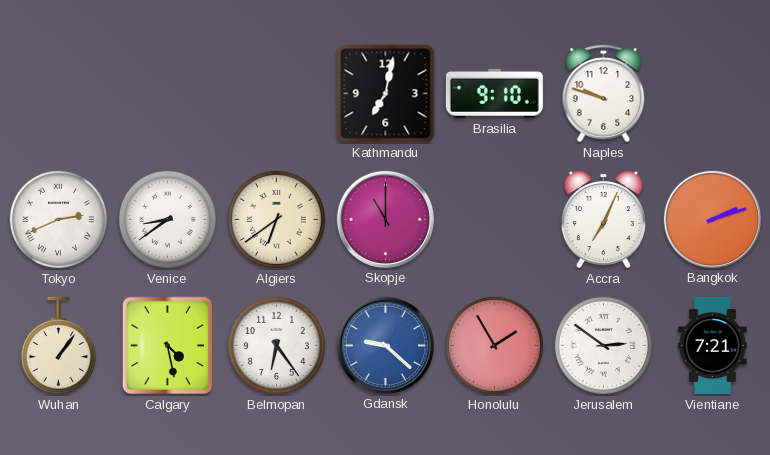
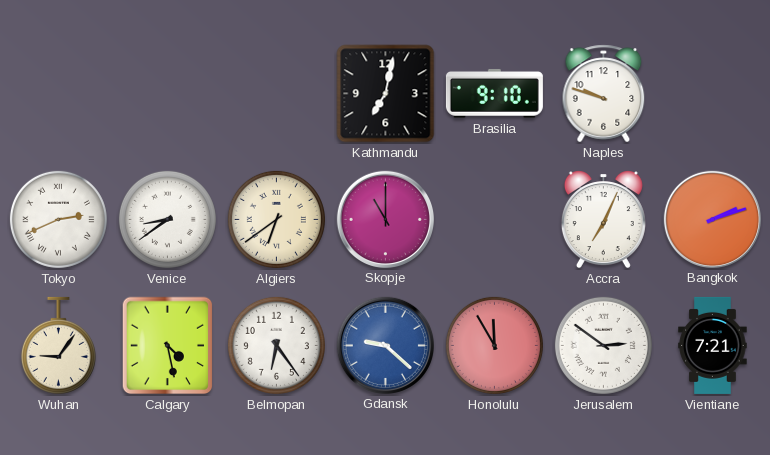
Wuhan: 1:06 -> 9:06 (58, 345)
Honolulu: 1:55 -> 11:55 (494, 345)
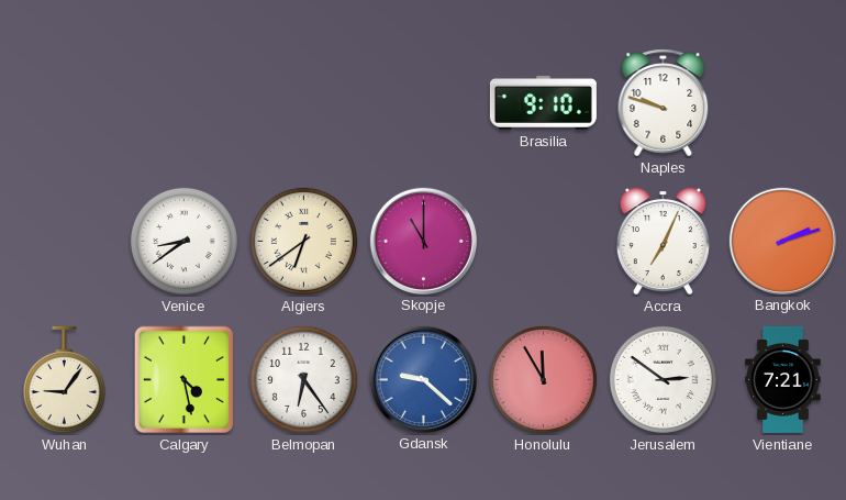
Kathmandu: 7:02 -> none (386, 94)
Tokyo: 2:41 -> none (58, 219)
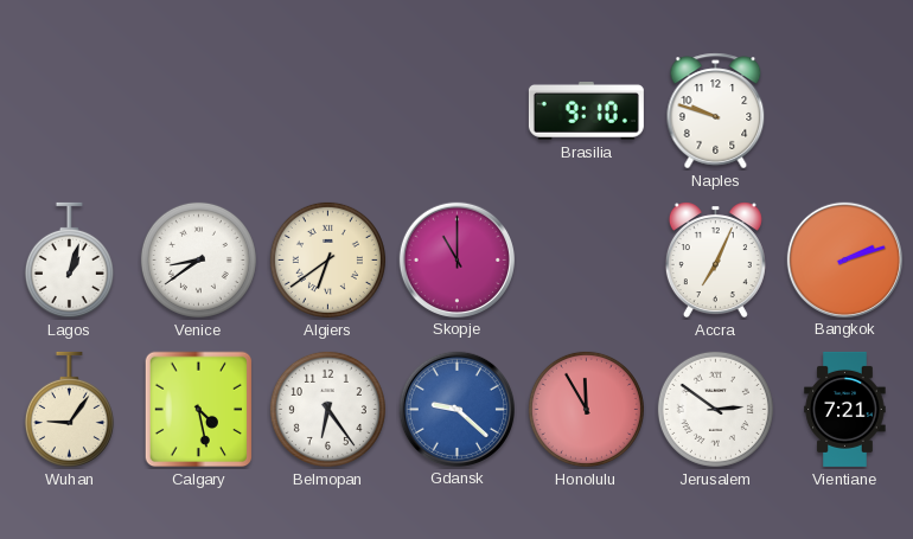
Lagos: none -> 1:03 (69, 259)
